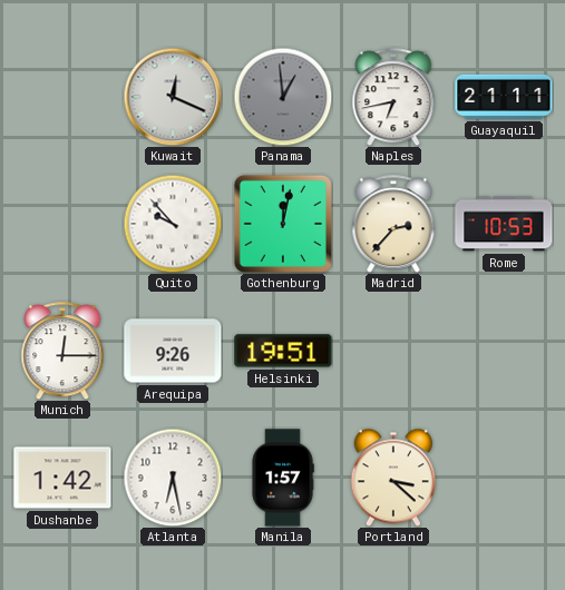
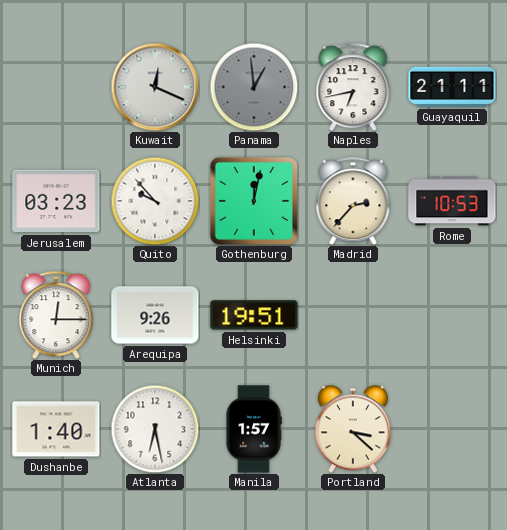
Jerusalem: none -> 03:23 (56, 201)
Dushanbe: 1:42 -> 1:40 (56, 429)
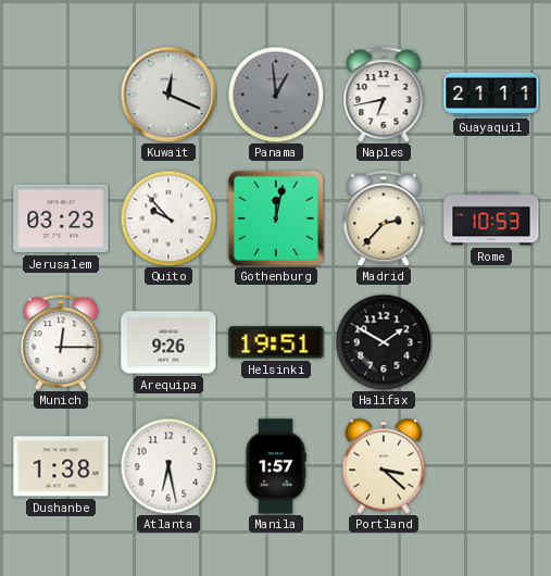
Halifax: none -> 1:50 (384, 342)
Dushanbe: 1:40 -> 1:38 (61, 466)
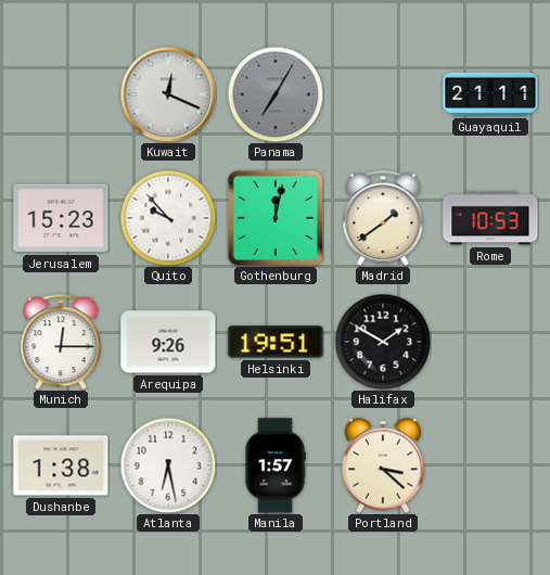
Panama: 12:59 -> 7:05 (276, 94)
Naples: 6:43 -> none (384, 95)
Jerusalem: 03:23 -> 15:23 (61, 218)
Madrid: 2:37 -> 1:39 (383, 218)
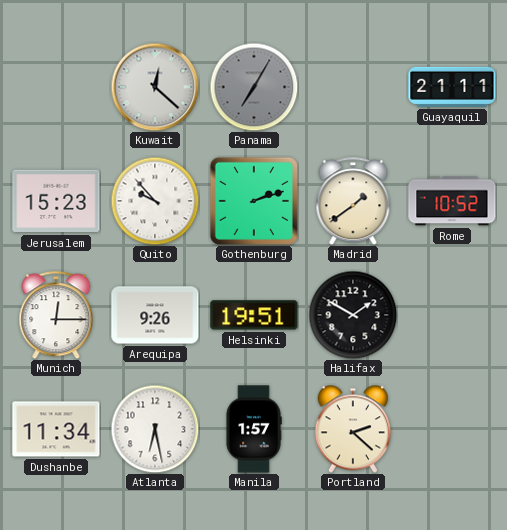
Kuwait: 12:19 -> 12:22 (155, 87)
Gothenburg: 12:02 -> 2:12 (254, 201)
Rome: 10:53 -> 10:52 (452, 201)
Dushanbe: 1:38 -> 11:34 (56, 429)
Portland: 3:22 -> 2:22 (353, 429)
